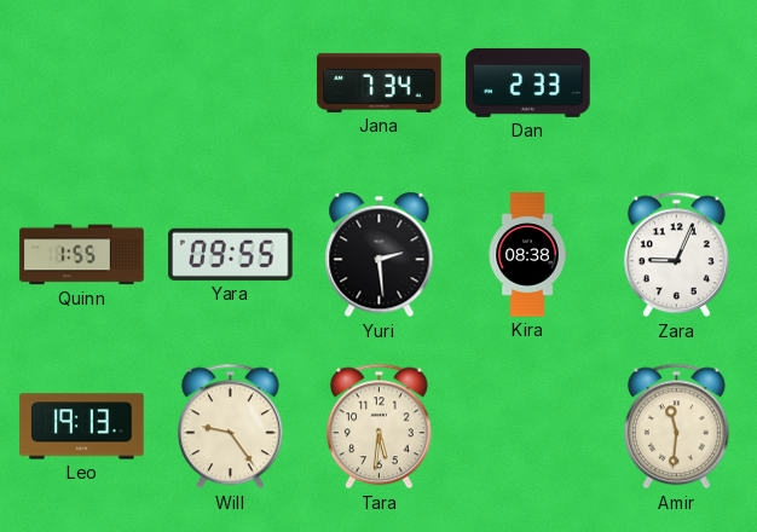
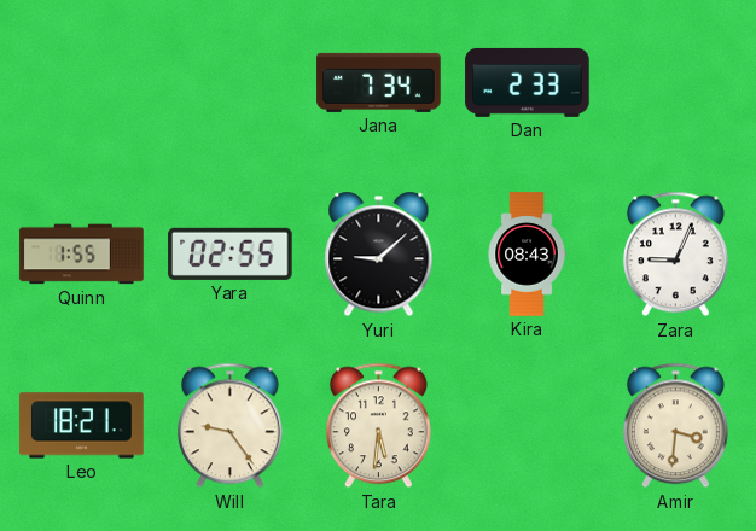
Yara: 09:55 -> 02:55 (231, 253)
Yuri: 2:29 -> 9:08 (379, 255)
Kira: 08:38 -> 08:43 (527, 255)
Leo: 19:13 -> 18:21 (82, 426)
Amir: 11:31 -> 3:31 (675, 426)
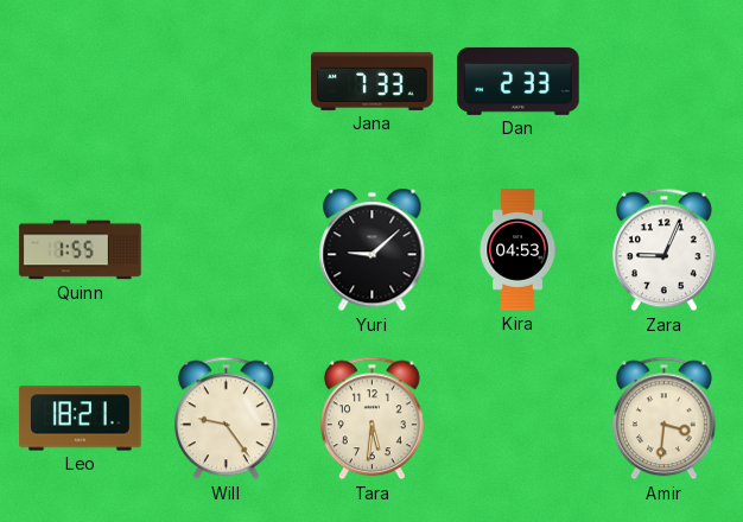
Jana: 7:34 -> 7:33 (373, 81)
Yara: 02:55 -> none (231, 253)
Kira: 08:43 -> 04:53 (517, 250)
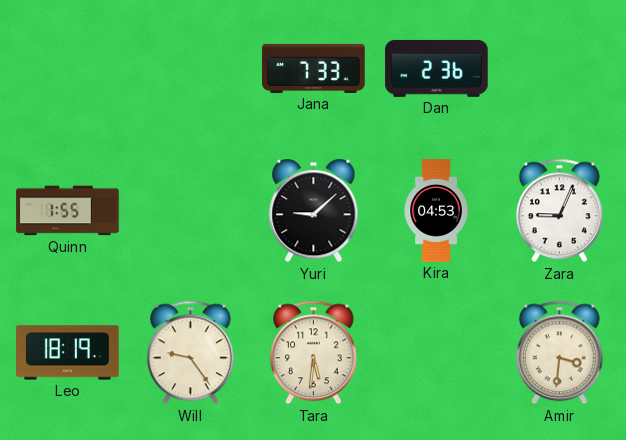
Dan: 2:33 -> 2:36 (437, 68)
Leo: 18:21 -> 18:19 (68, 353)
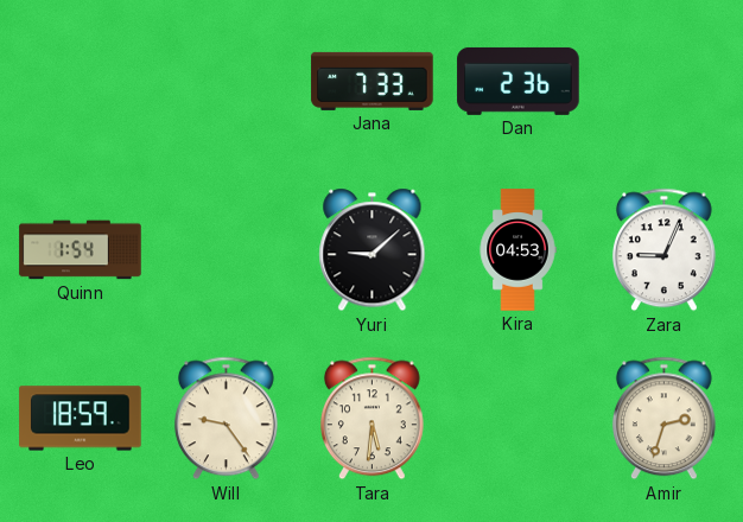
Quinn: 1:55 -> 1:54 (81, 250)
Leo: 18:19 -> 18:59 (81, 419)
Amir: 3:31 -> 2:33 (663, 419)
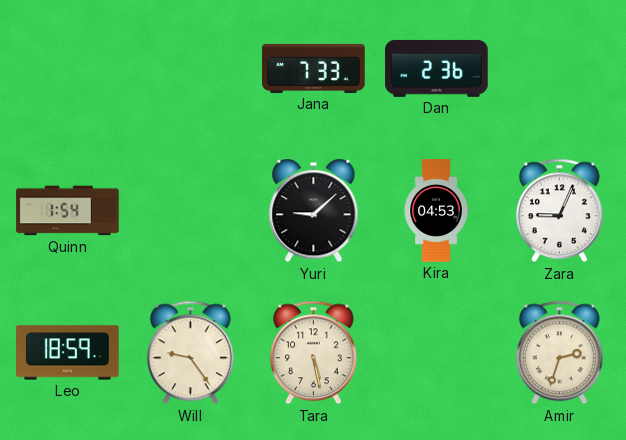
Tara: 5:31 -> 5:28 (313, 353)
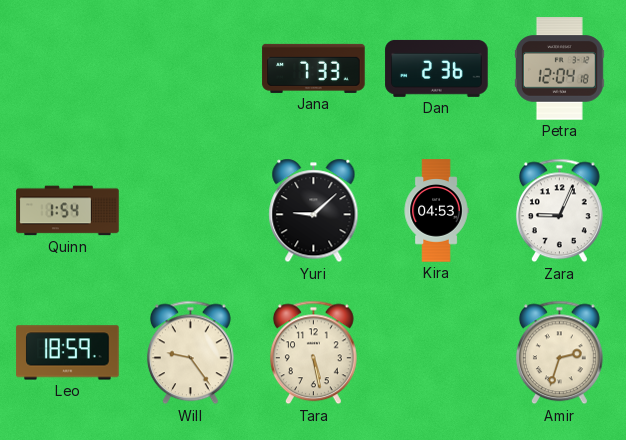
Petra: none -> 12:04 (559, 69)
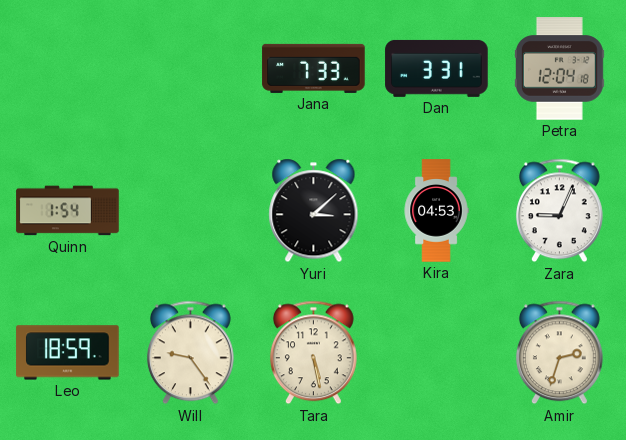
Dan: 2:36 -> 3:31 (437, 68)
Yuri: 9:08 -> 3:08 (314, 211)
